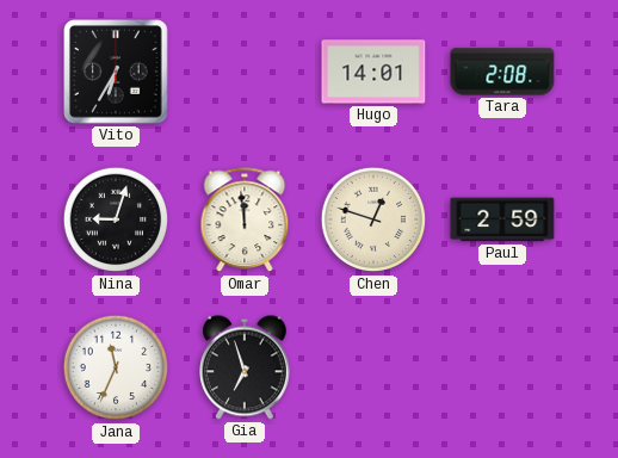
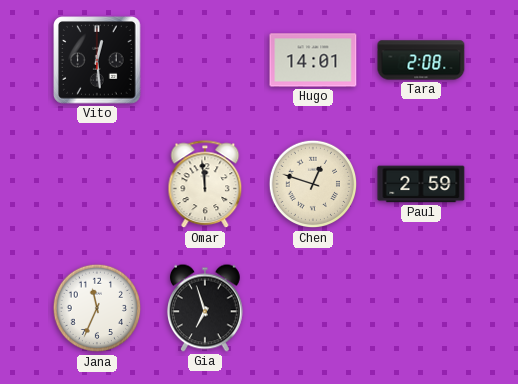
Vito: 6:35 -> 12:29 (97, 60)
Nina: 9:03 -> none (116, 219)
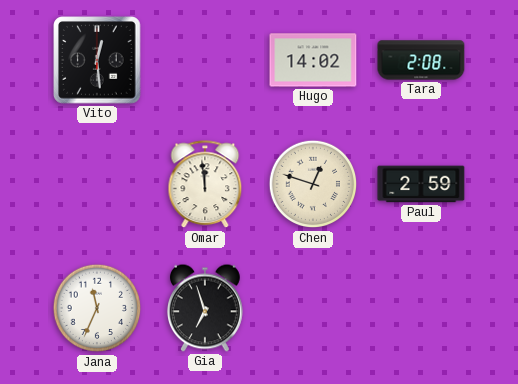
Hugo: 14:01 -> 14:02 (313, 60)
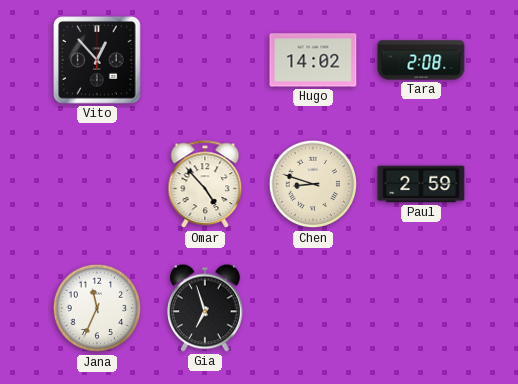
Vito: 12:29 -> 12:53 (97, 60)
Omar: 11:59 -> 4:53 (205, 185)
Chen: 12:48 -> 8:48 (313, 184)
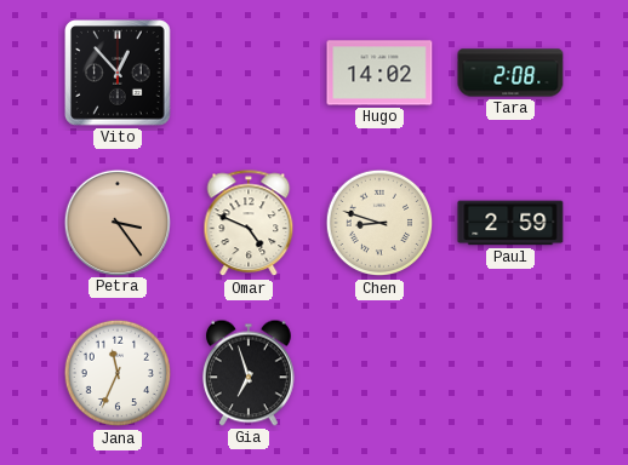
Petra: none -> 3:24 (116, 222)
Omar: 4:53 -> 4:49 (249, 224)
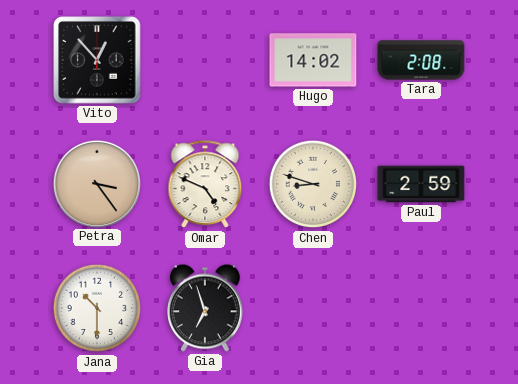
Jana: 11:34 -> 10:30 (97, 308)
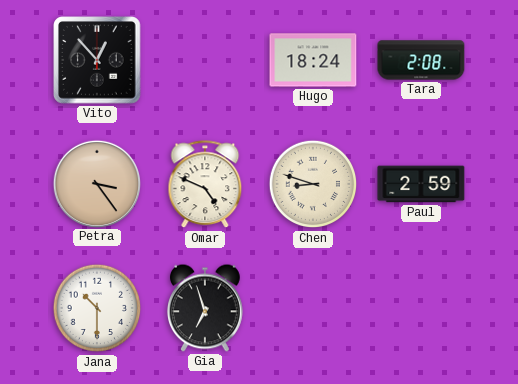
Hugo: 14:02 -> 18:24 (313, 60)
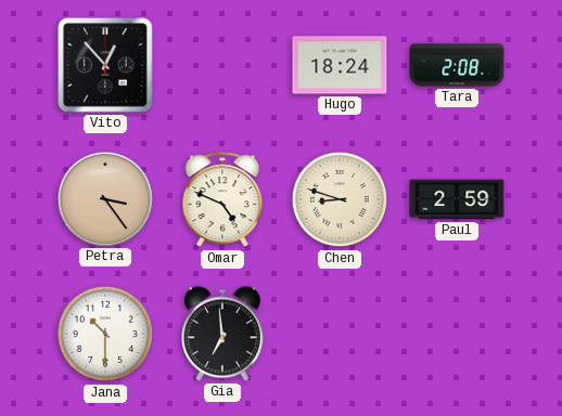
Gia: 6:57 -> 6:59 (223, 334)
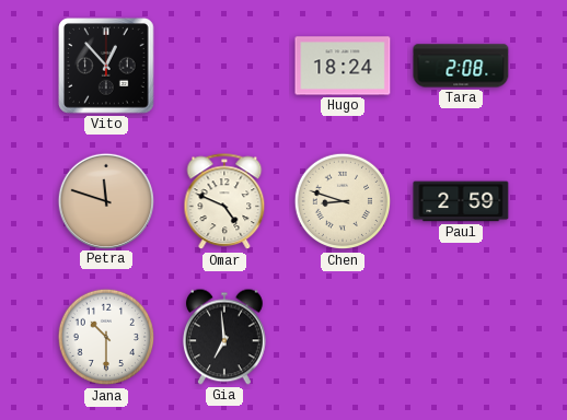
Petra: 3:24 -> 11:48 (105, 200)
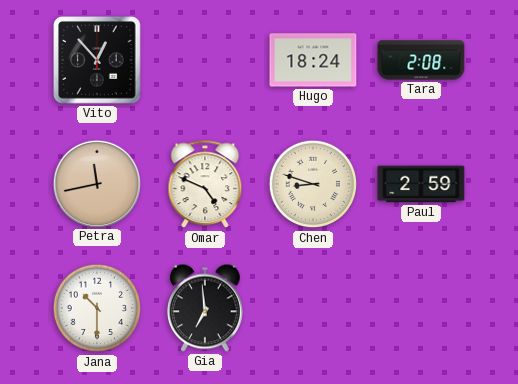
Petra: 11:48 -> 11:43 (96, 183)
